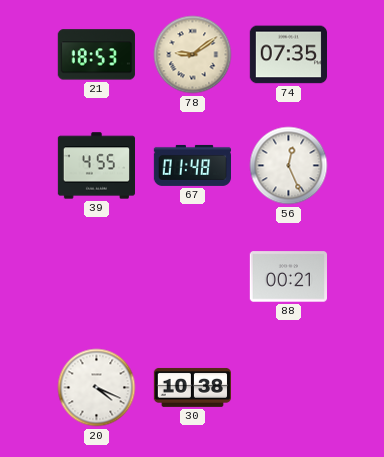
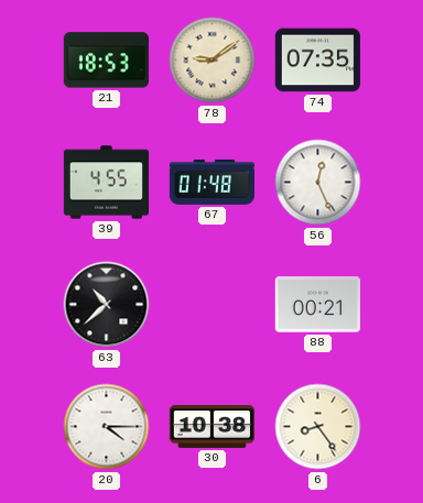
63: none -> 10:38 (107, 305)
20: 4:19 -> 4:15 (107, 427)
6: none -> 8:24 (318, 427)
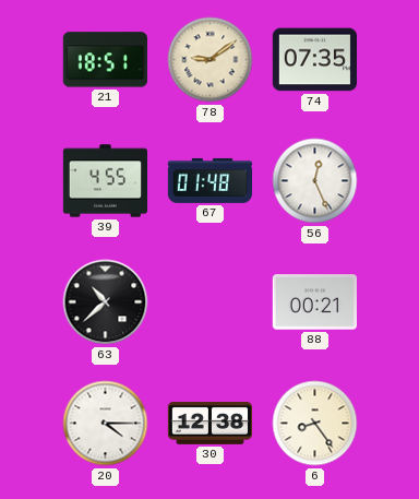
21: 18:53 -> 18:51 (105, 60)
30: 10:38 -> 12:38 (209, 423)
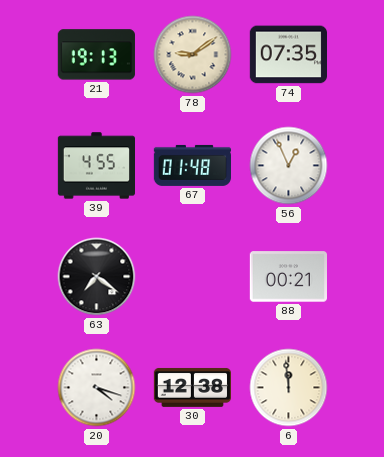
21: 18:51 -> 19:13 (96, 55)
56: 12:26 -> 12:56 (289, 166)
63: 10:38 -> 7:21 (97, 277)
20: 4:15 -> 4:18 (97, 388)
6: 8:24 -> 11:59 (289, 388)
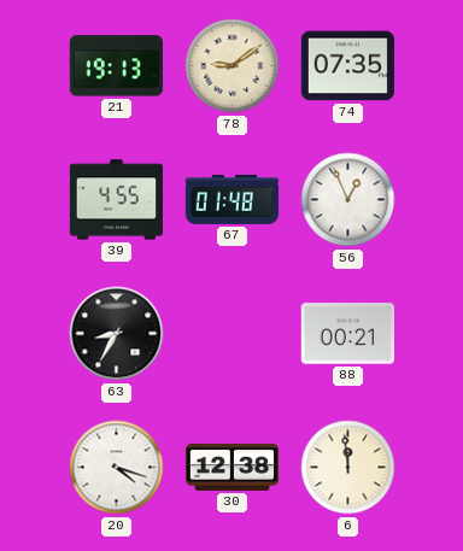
63: 7:21 -> 8:35 (117, 334)
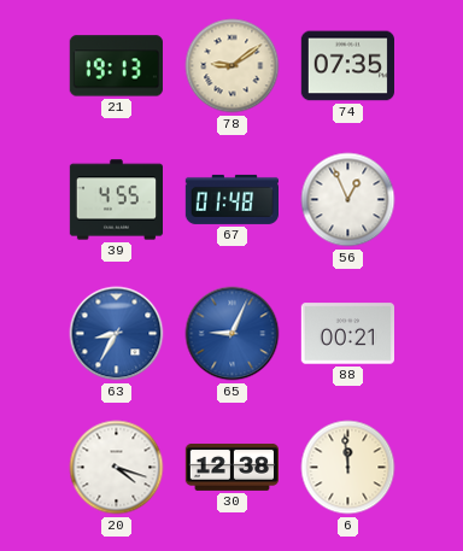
63 dial: black -> blue (117, 334)
65: none -> 9:04 (233, 334)
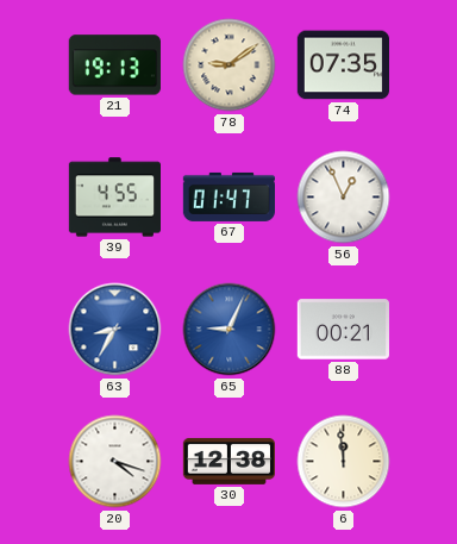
67: 01:48 -> 01:47 (230, 196)
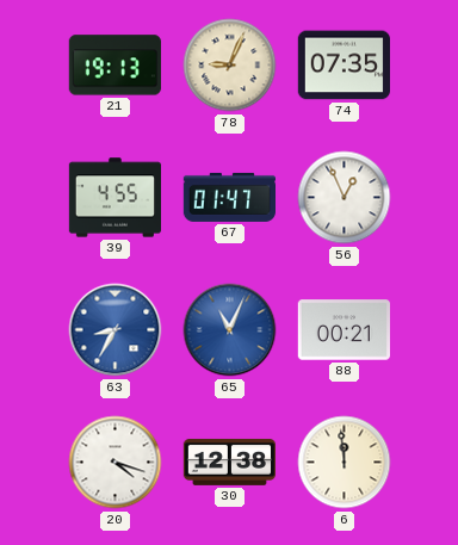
78: 9:09 -> 9:04 (230, 66)
65: 9:04 -> 11:04 (230, 330)
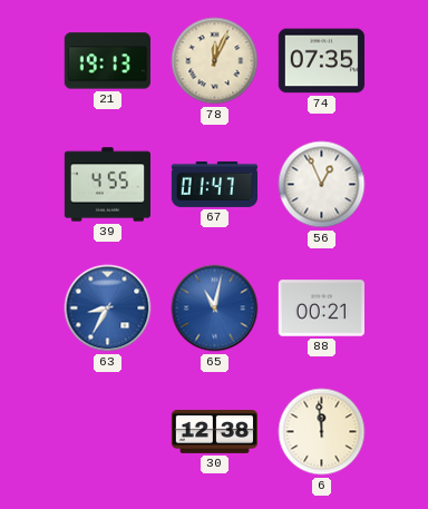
78: 9:04 -> 12:04 (215, 61)
65: 11:04 -> 11:02 (215, 309)
20: 4:18 -> none (116, 463)
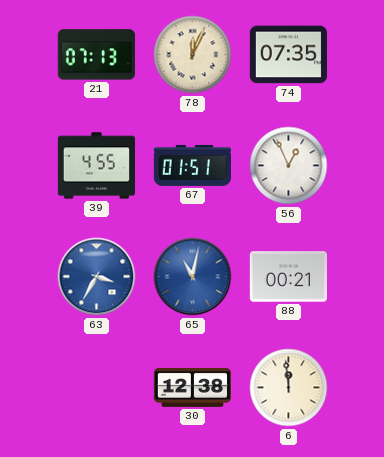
21: 19:13 -> 07:13 (96, 55)
67: 01:47 -> 01:51 (193, 165)
63: 8:35 -> 3:35 (97, 277)
